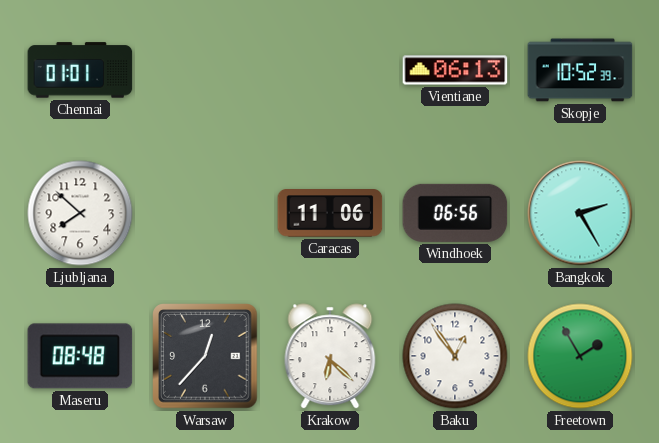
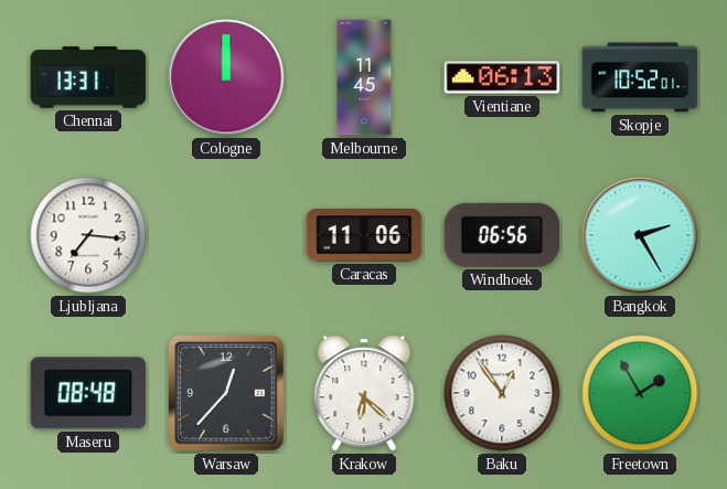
Chennai: 01:01 -> 13:31 (88, 77)
Cologne: none -> 12:00 (226, 77)
Melbourne: none -> 11:45 (364, 77)
Skopje: 10:52:39 -> 10:52:01 (640, 77)
Ljubljana: 7:52 -> 7:16 (88, 235)
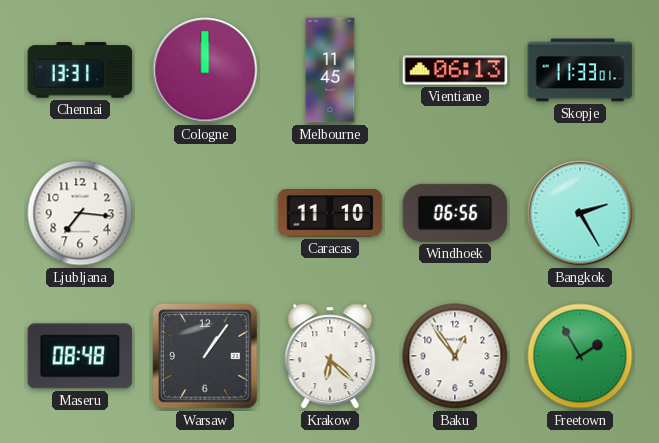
Skopje: 10:52 -> 11:33 (580, 70)
Caracas: 11:06 -> 11:10 (330, 213)
Warsaw: 12:37 -> 1:06 (205, 356)
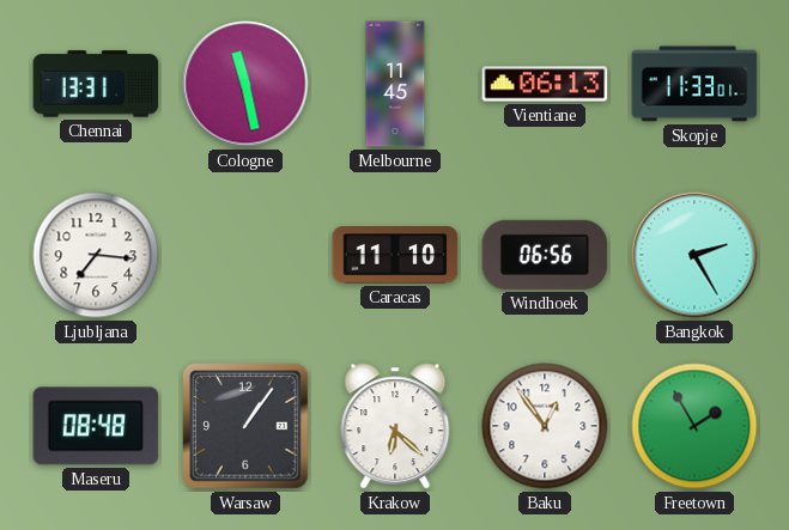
Cologne: 12:00 -> 11:28 (245, 84)
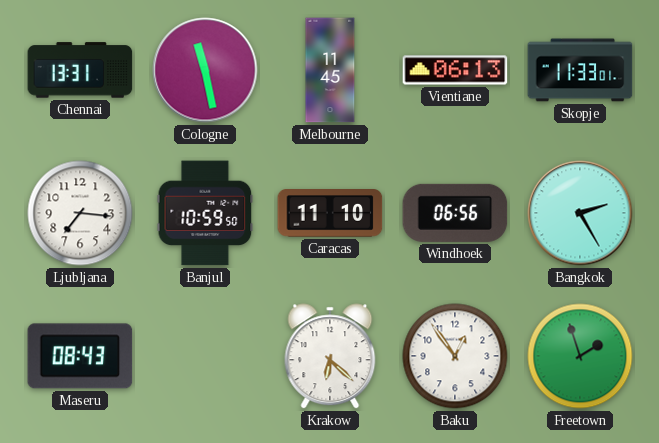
Banjul: none -> 10:59 (205, 213)
Maseru: 08:48 -> 08:43 (80, 356)
Warsaw: 1:06 -> none (245, 426)
Freetown: 1:55 -> 1:57 (580, 356)
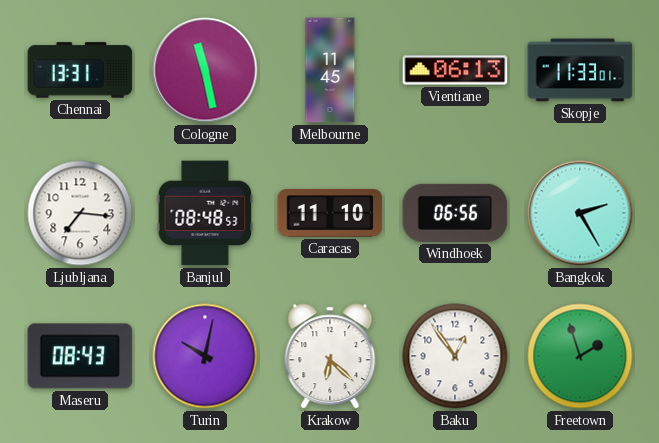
Banjul: 10:59 -> 08:48 (205, 213)
Turin: none -> 10:02 (205, 356)
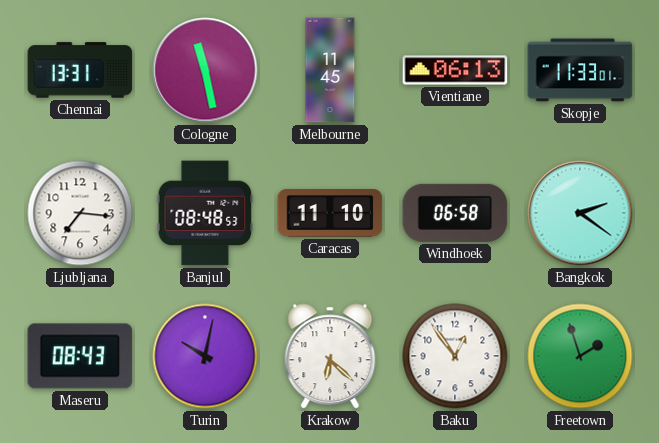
Windhoek: 06:56 -> 06:58 (455, 213)
Bangkok: 2:25 -> 2:21 (580, 213)
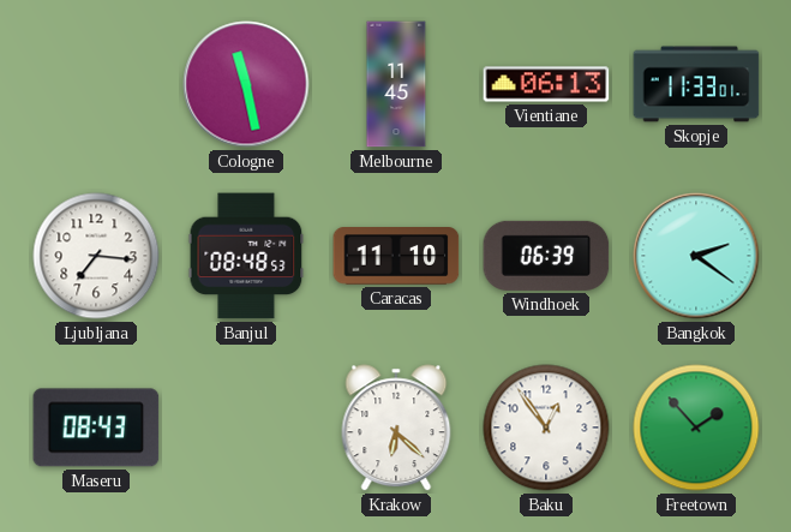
Chennai: 13:31 -> none (80, 70)
Windhoek: 06:58 -> 06:39 (546, 256)
Turin: 10:02 -> none (205, 356)
Freetown: 1:57 -> 1:53 (696, 428)
